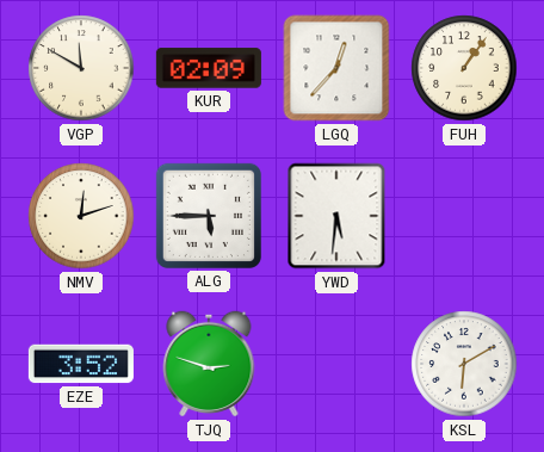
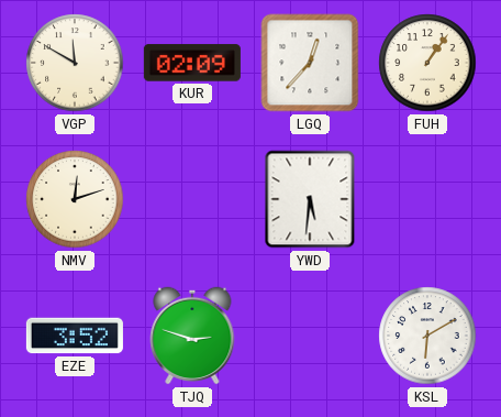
ALG: 5:45 -> none (209, 216)
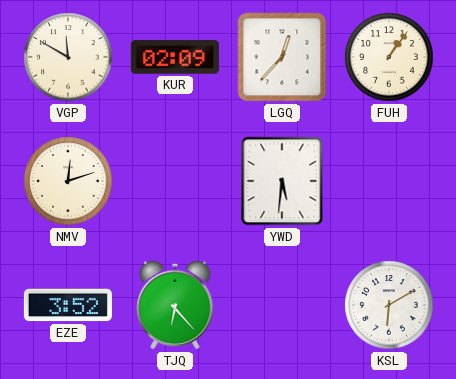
TJQ: 2:48 -> 6:23 (175, 305)
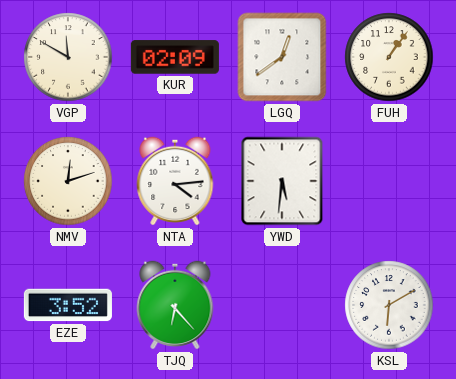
LGQ: 12:37 -> 12:39 (282, 57)
NTA: none -> 4:14 (175, 181)
